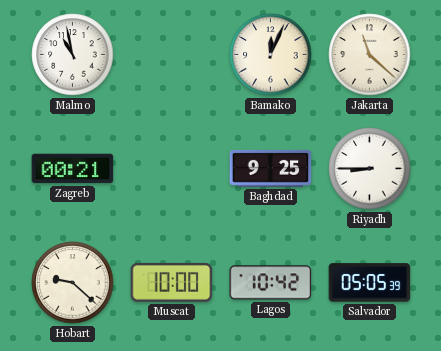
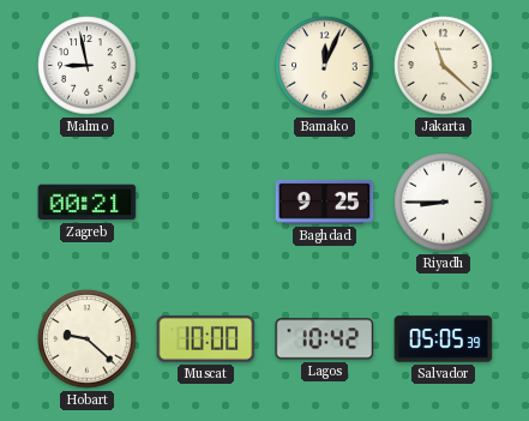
Malmo: 10:58 -> 8:58 (88, 66)
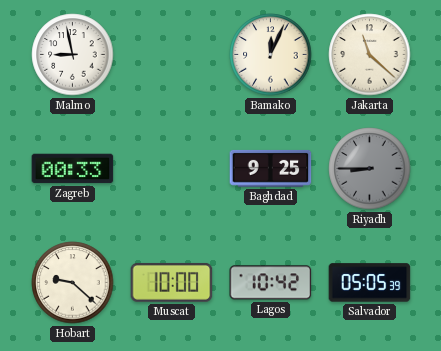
Zagreb: 00:21 -> 00:33 (73, 169)
Riyadh dial: white -> grey (370, 169)
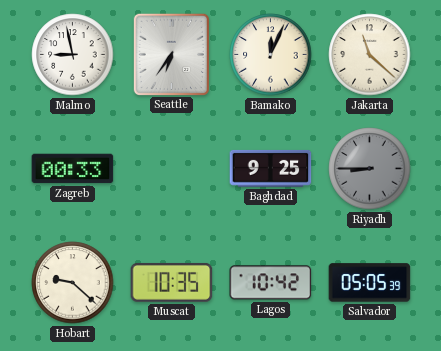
Seattle: none -> 6:36 (171, 54)
Muscat: 10:00 -> 10:35 (172, 282)
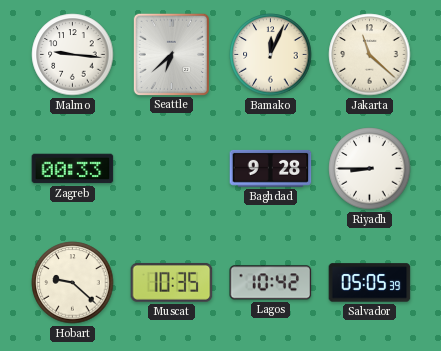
Malmo: 8:58 -> 9:16 (73, 55)
Seattle: 6:36 -> 6:38 (171, 54)
Baghdad: 9:25 -> 9:28 (271, 168)
Riyadh dial: grey -> white (370, 169)
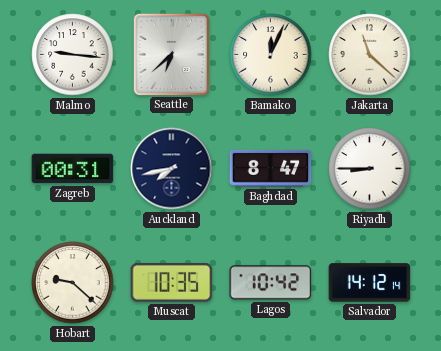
Zagreb: 00:33 -> 00:31 (73, 169)
Auckland: none -> 7:43 (172, 169)
Baghdad: 9:28 -> 8:47 (271, 168)
Salvador: 05:05 -> 14:12 (370, 283)
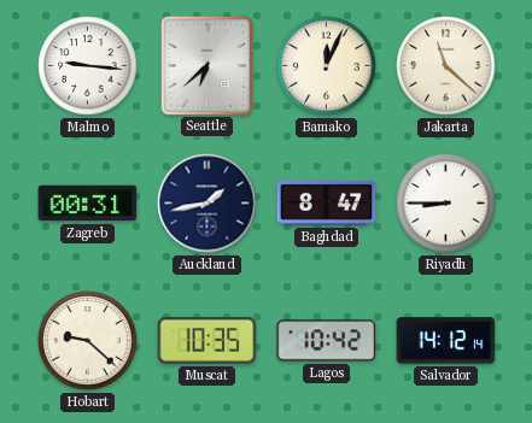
Auckland: 7:43 -> 1:43 (207, 204)
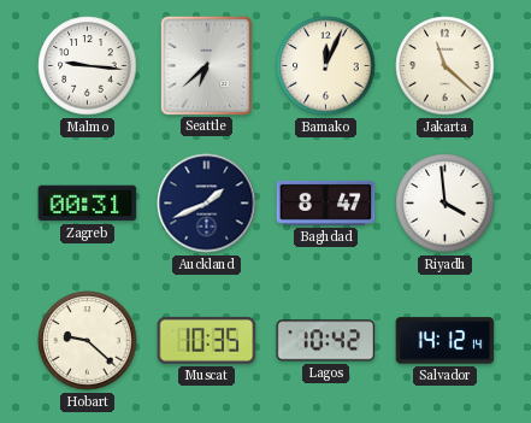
Auckland: 1:43 -> 1:41 (207, 204)
Riyadh: 8:45 -> 3:59 (446, 204)
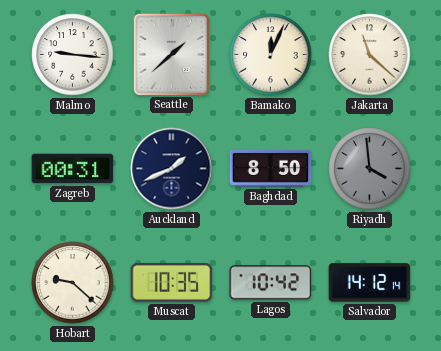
Seattle: 6:38 -> 1:38 (171, 54)
Baghdad: 8:47 -> 8:50 (271, 168)
Riyadh dial: white -> grey (370, 169)
